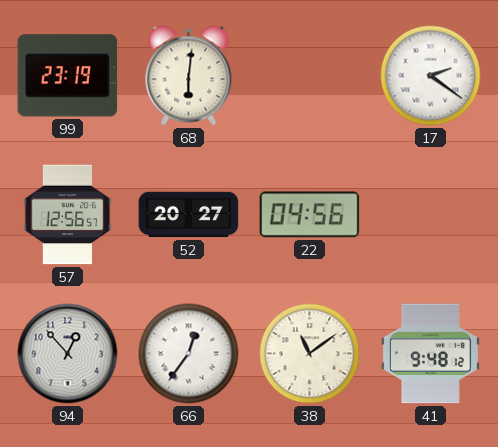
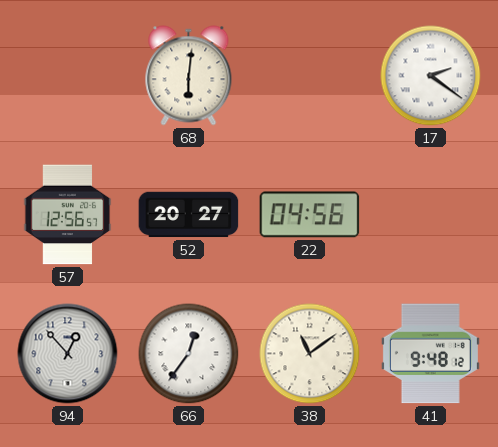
99: 23:19 -> none (68, 76)
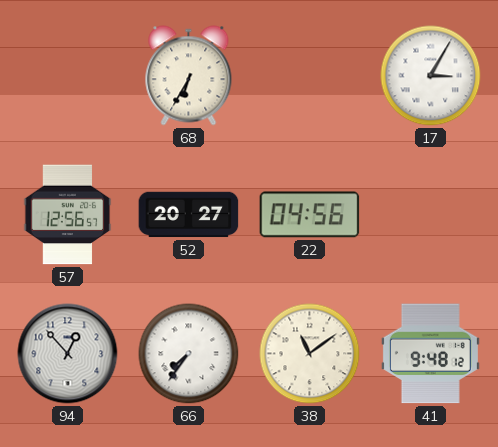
68: 6:01 -> 6:35 (189, 76)
17: 2:21 -> 3:05 (431, 76)
66: 12:36 -> 7:36 (189, 354)
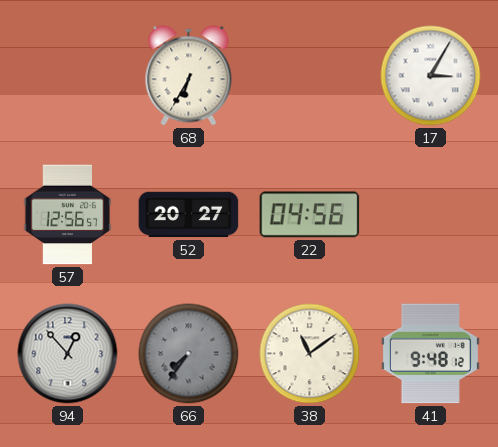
66 dial: white -> grey (189, 354)
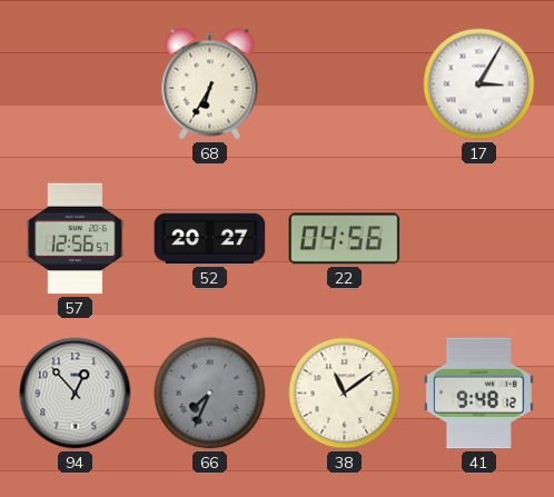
66: 7:36 -> 7:34 (210, 394)
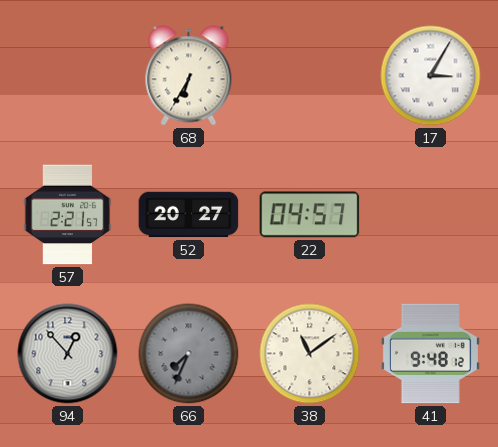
57: 12:56 -> 2:21 (68, 215)
22: 04:56 -> 04:57 (310, 215)
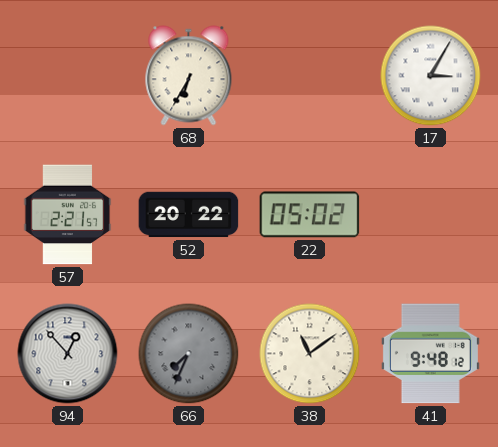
52: 20:27 -> 20:22 (189, 215)
22: 04:57 -> 05:02 (310, 215)
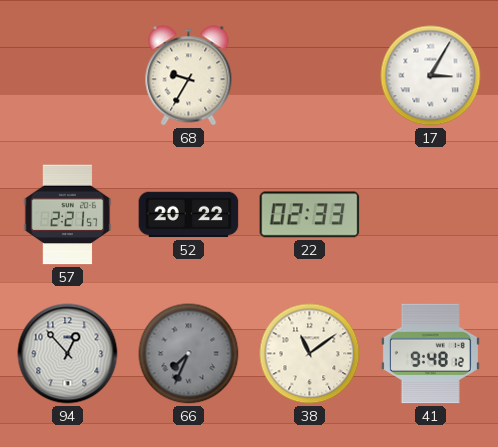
68: 6:35 -> 9:35 (189, 76)
22: 05:02 -> 02:33 (310, 215)
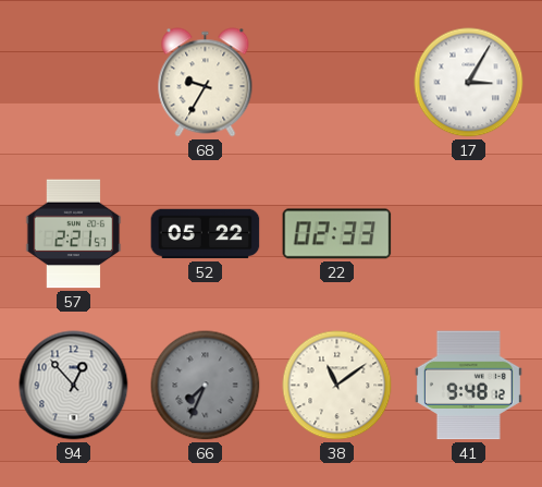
52: 20:22 -> 05:22 (206, 234)
